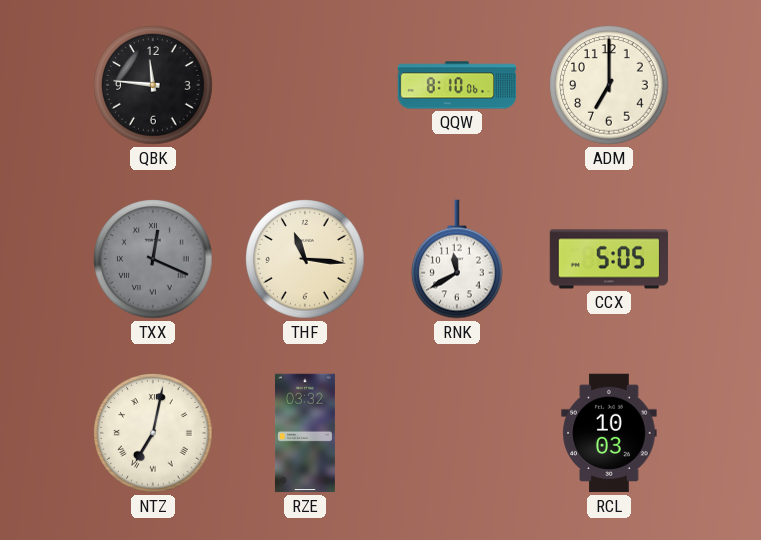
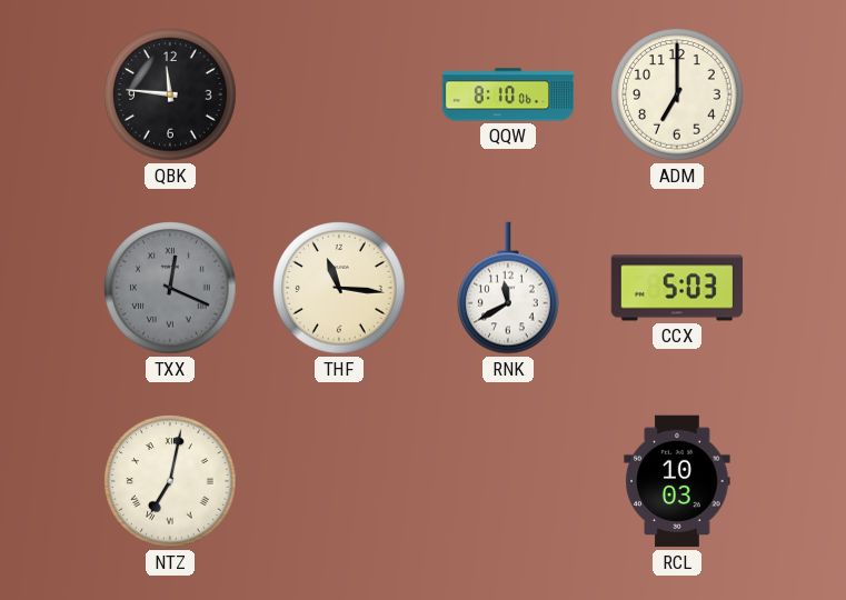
CCX: 5:05 -> 5:03 (677, 288)
RZE: 03:32 -> none (305, 433)
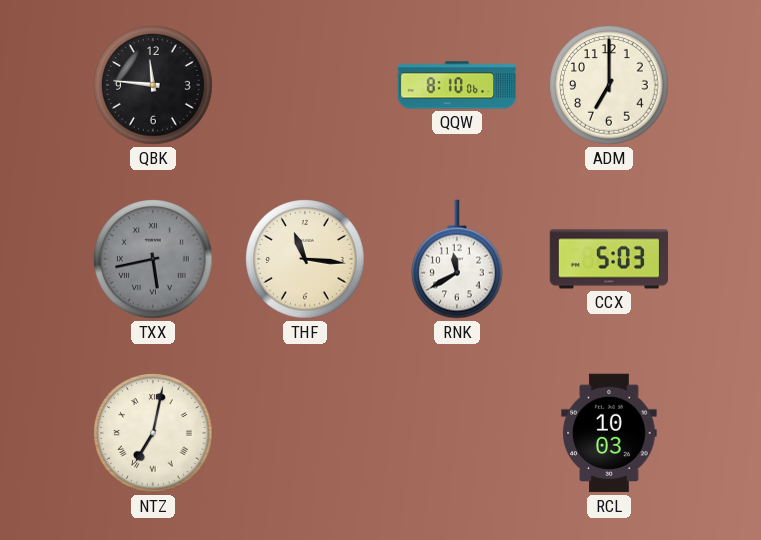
TXX: 12:19 -> 5:43 (153, 259)
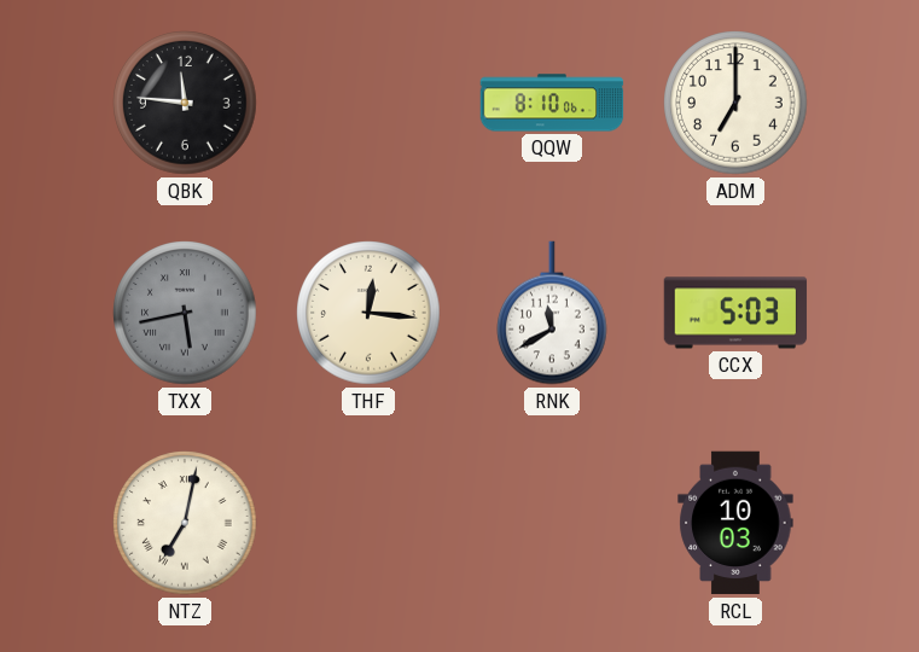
THF: 11:16 -> 12:16 (368, 313)
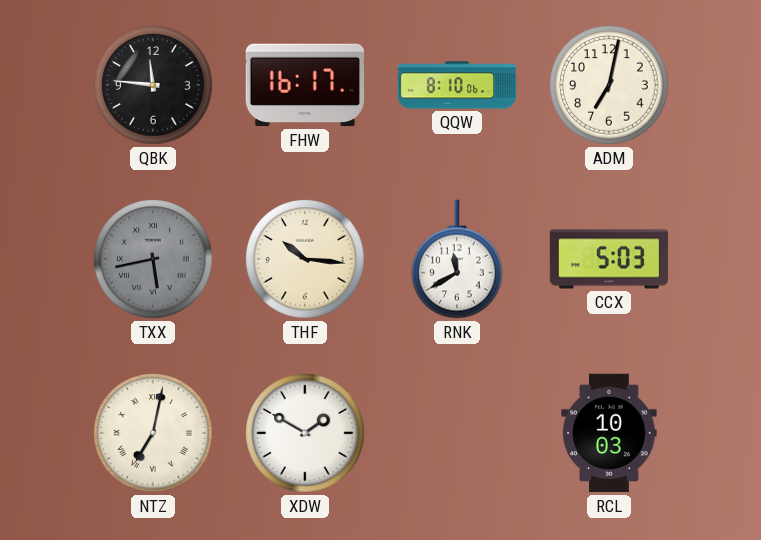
FHW: none -> 16:17 (305, 85)
ADM: 7:00 -> 7:02 (609, 85)
THF: 12:16 -> 10:16 (305, 259)
XDW: none -> 1:50 (305, 433)
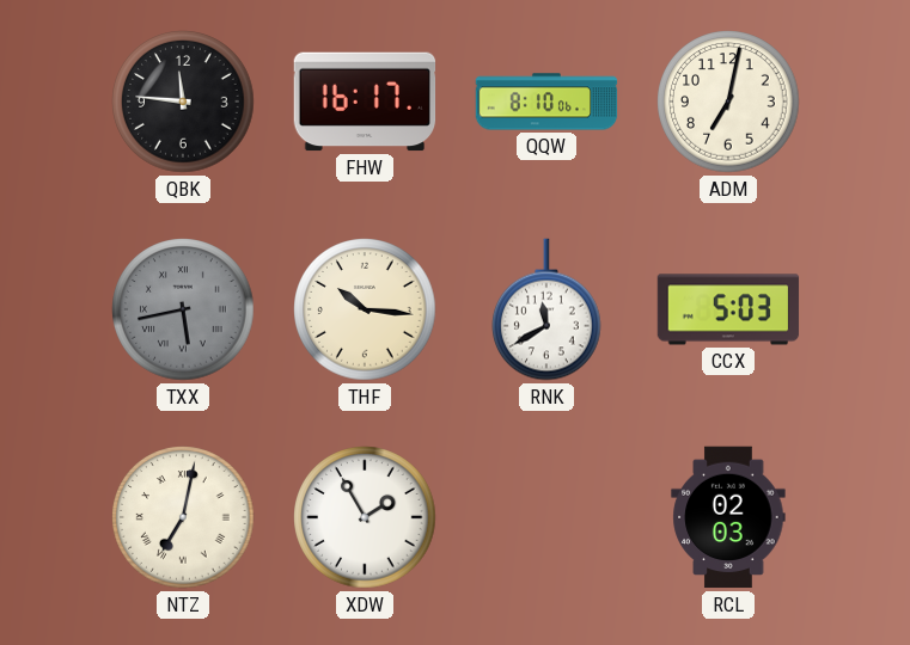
XDW: 1:50 -> 1:55 (365, 517)
RCL: 10:03 -> 02:03 (728, 517)
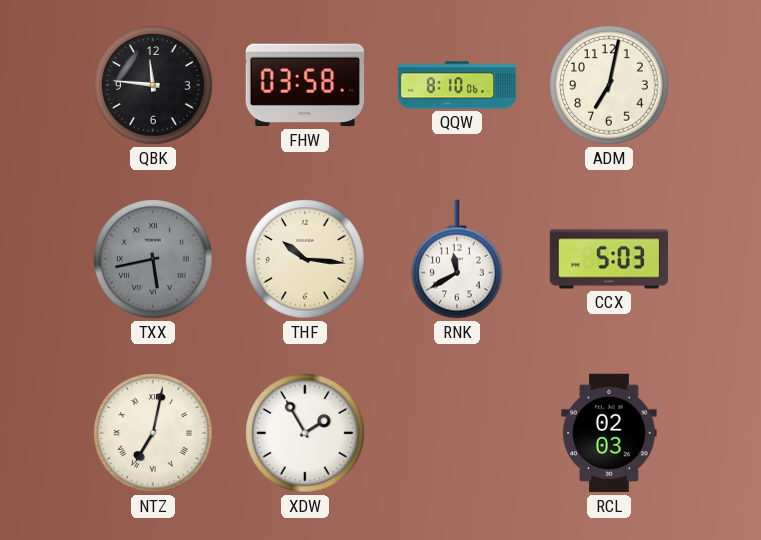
FHW: 16:17 -> 03:58 (305, 85)
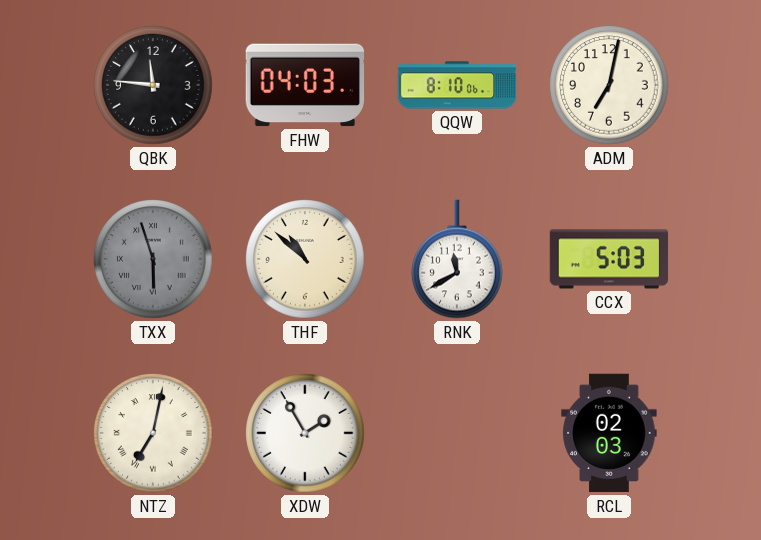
FHW: 03:58 -> 04:03 (305, 85)
TXX: 5:43 -> 5:57 (153, 259)
THF: 10:16 -> 10:52 (305, 259)
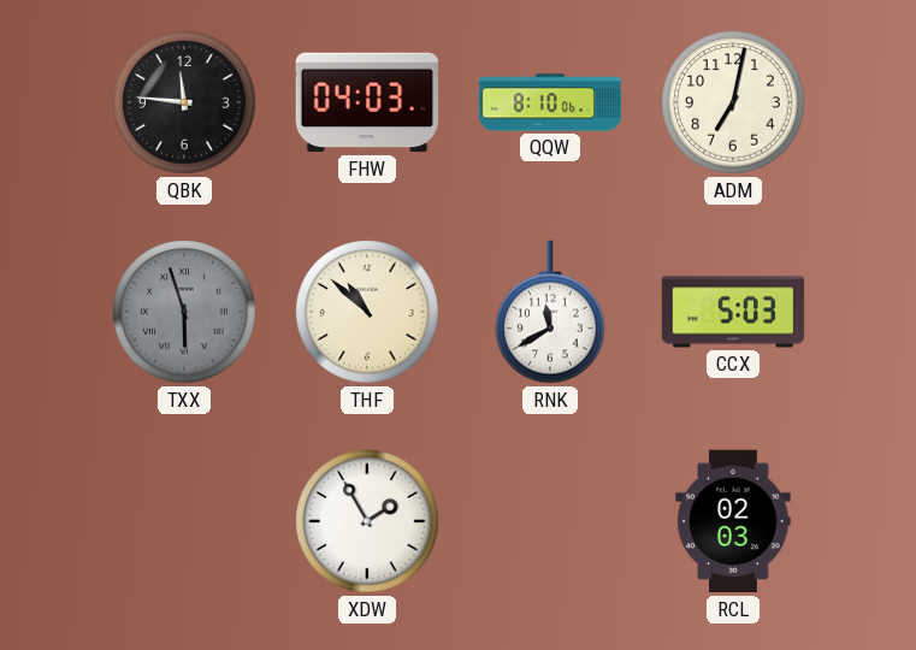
NTZ: 7:02 -> none (153, 433)
